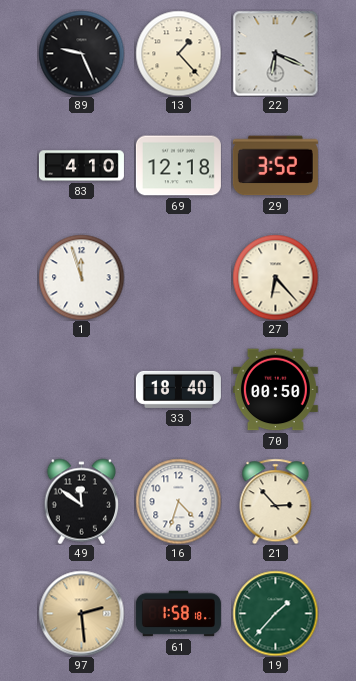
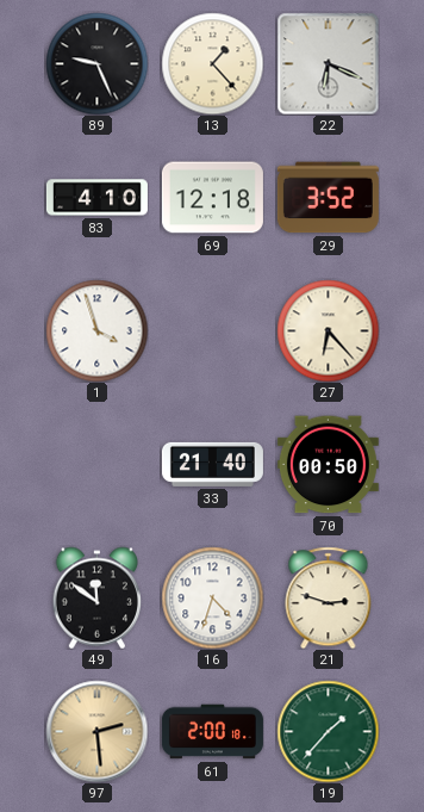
1: 11:57 -> 3:57 (96, 330)
33: 18:40 -> 21:40 (212, 464)
21: 2:53 -> 2:48 (329, 597)
61: 1:58 -> 2:00 (212, 732)
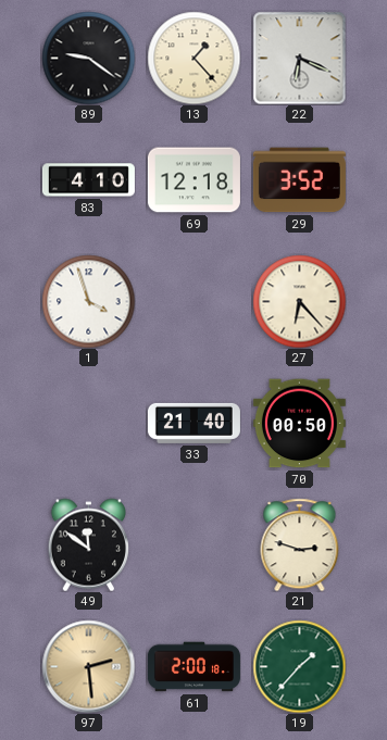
89: 9:26 -> 9:21 (88, 58)
16: 4:33 -> none (212, 597)
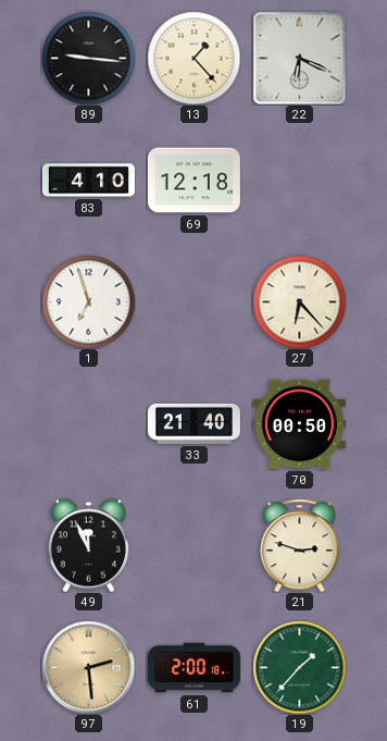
89: 9:21 -> 9:16 (88, 58)
29: 3:52 -> none (299, 180)
1: 3:57 -> 6:57 (88, 301)
49: 11:51 -> 11:56 (88, 545)
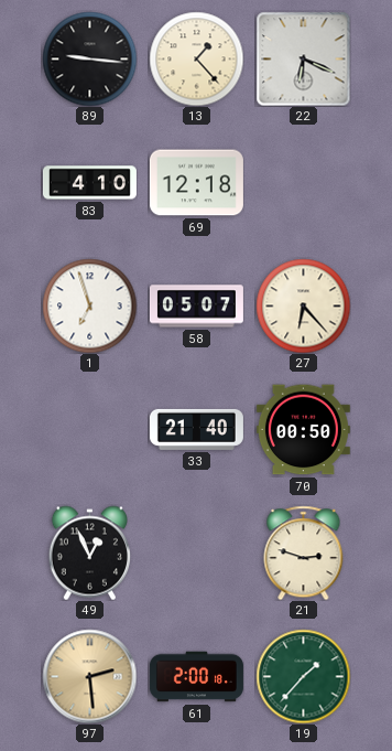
58: none -> 05:07 (196, 307)
49: 11:56 -> 12:56 (89, 552)
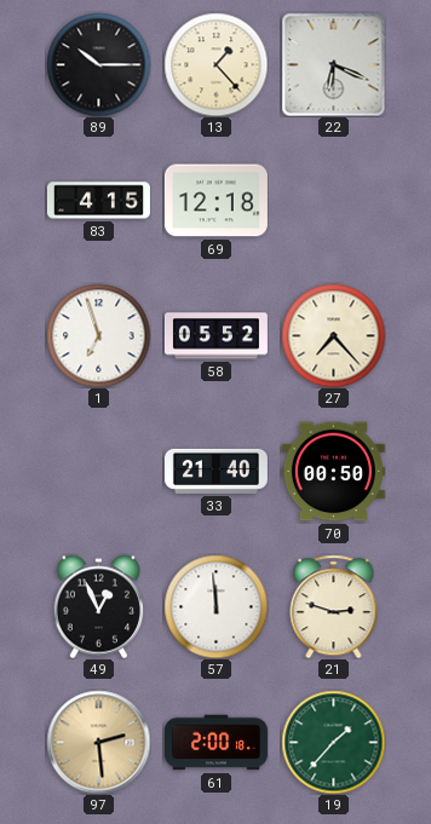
89: 9:16 -> 10:15 (98, 64)
83: 4:10 -> 4:15 (98, 201)
58: 05:07 -> 05:52 (215, 336)
27: 6:23 -> 7:23 (333, 335)
57: none -> 11:59 (215, 606)
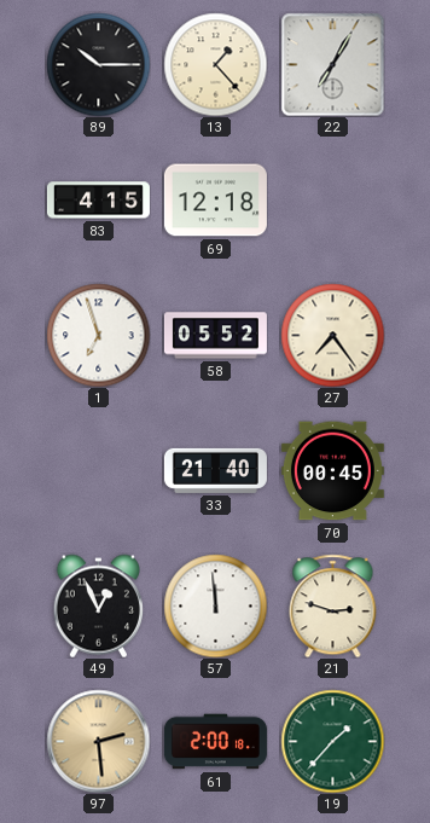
22: 6:19 -> 7:05 (332, 64)
27: 7:23 -> 7:24 (332, 335)
70: 00:50 -> 00:45 (332, 471)
